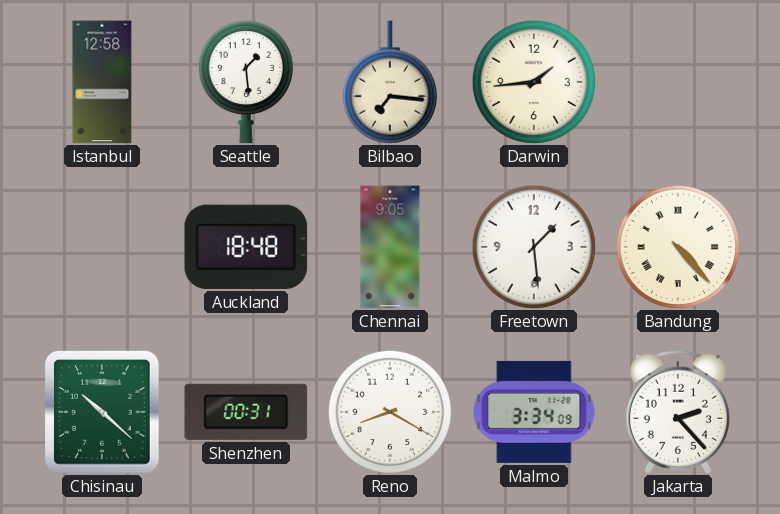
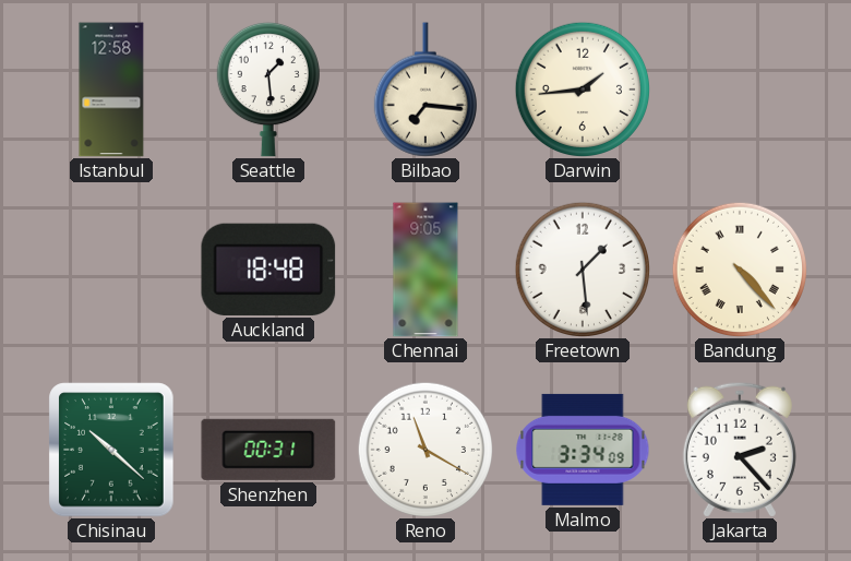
Reno: 8:20 -> 11:20 (424, 449)
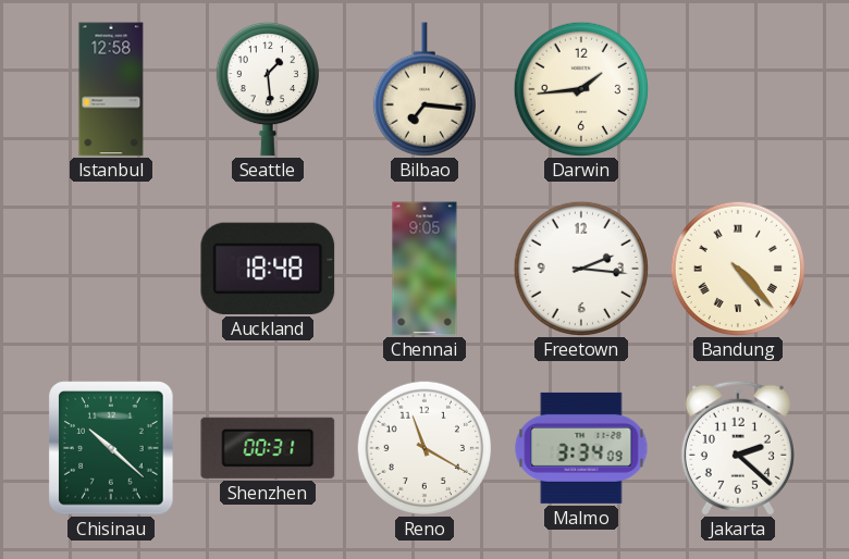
Freetown: 1:29 -> 2:16 (580, 268)
Jakarta: 2:23 -> 2:22 (738, 448)
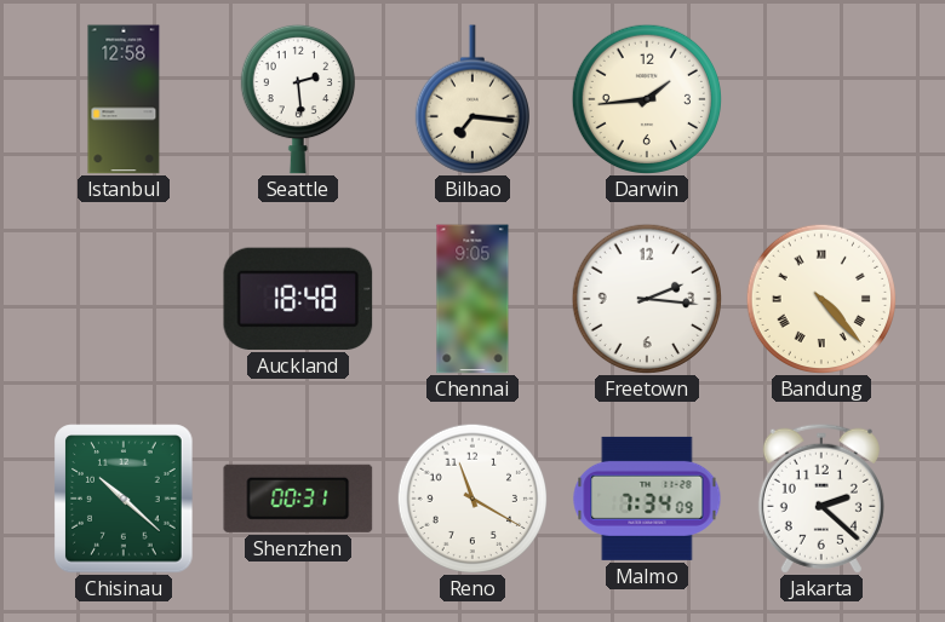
Seattle: 1:29 -> 2:29 (298, 99)
Malmo: 3:34 -> 7:34 (647, 499)
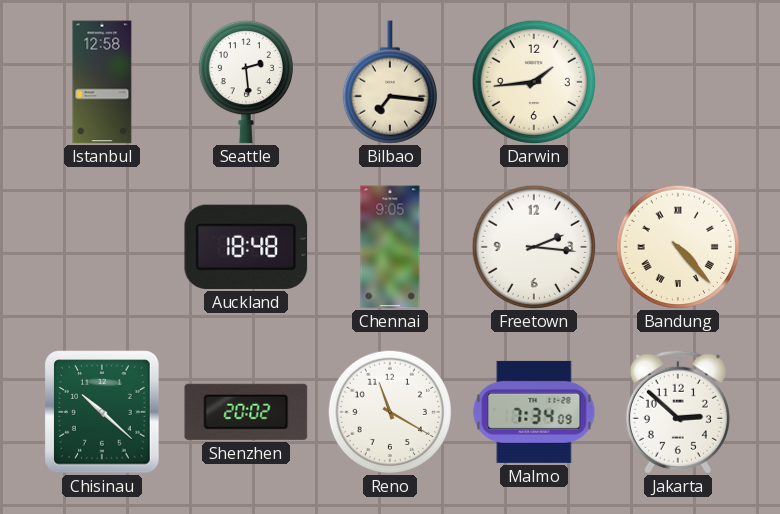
Shenzhen: 00:31 -> 20:02 (246, 412)
Jakarta: 2:22 -> 2:52 (678, 412)
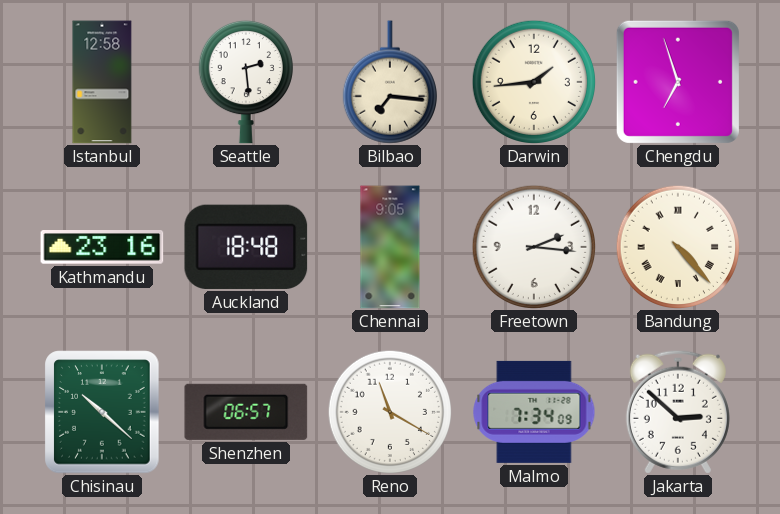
Chengdu: none -> 6:57 (678, 82)
Kathmandu: none -> 23:16 (102, 248)
Shenzhen: 20:02 -> 06:57 (246, 412)
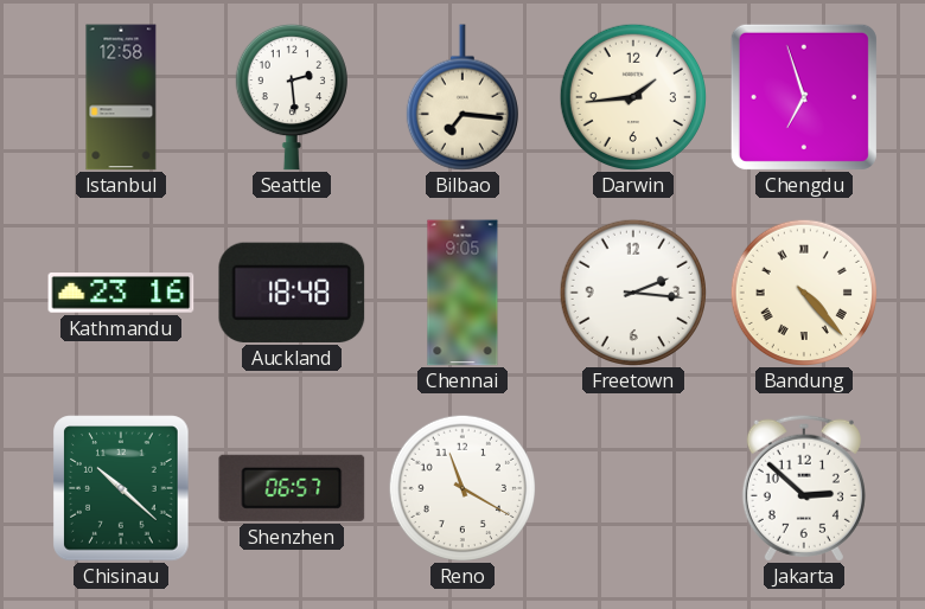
Malmo: 7:34 -> none (534, 412)
